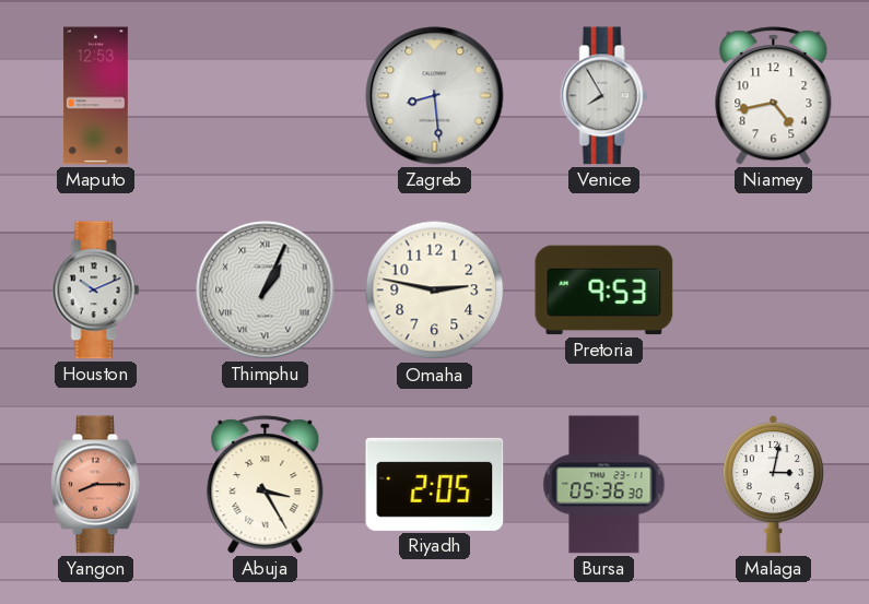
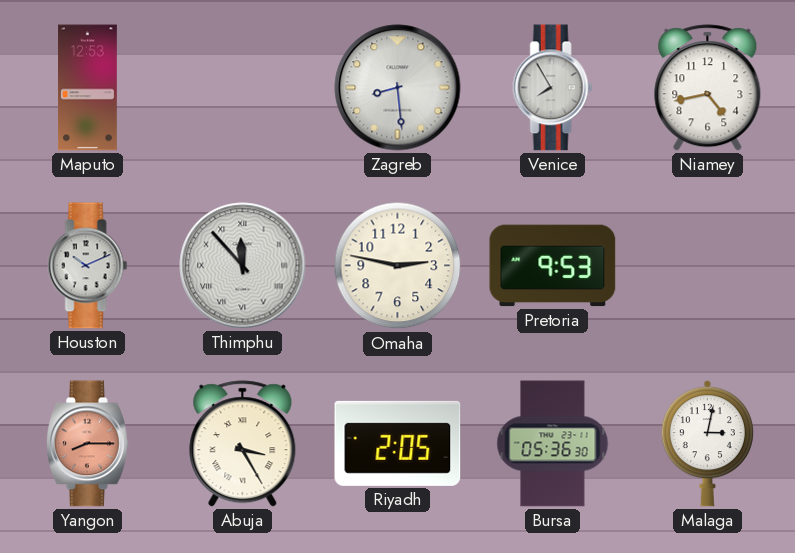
Thimphu: 1:04 -> 11:53 (243, 266)
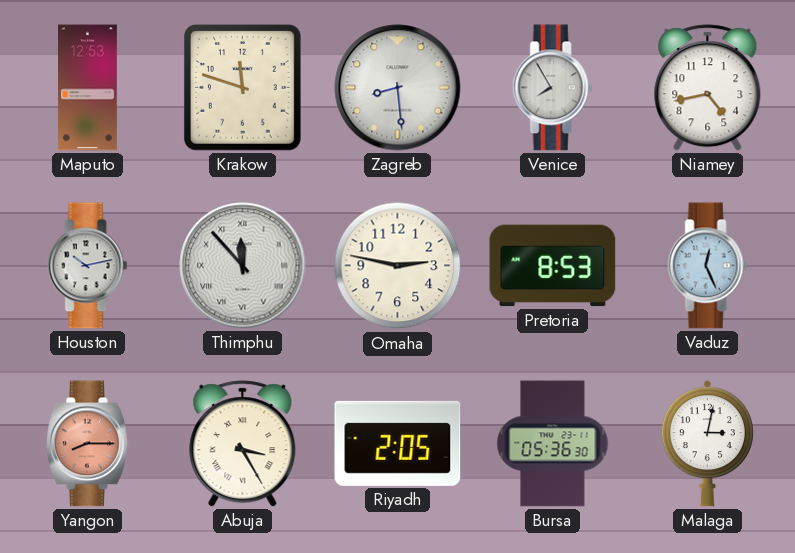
Krakow: none -> 11:48 (242, 87)
Houston: 10:11 -> 10:13 (88, 266)
Pretoria: 9:53 -> 8:53 (553, 266)
Vaduz: none -> 12:26 (708, 266)
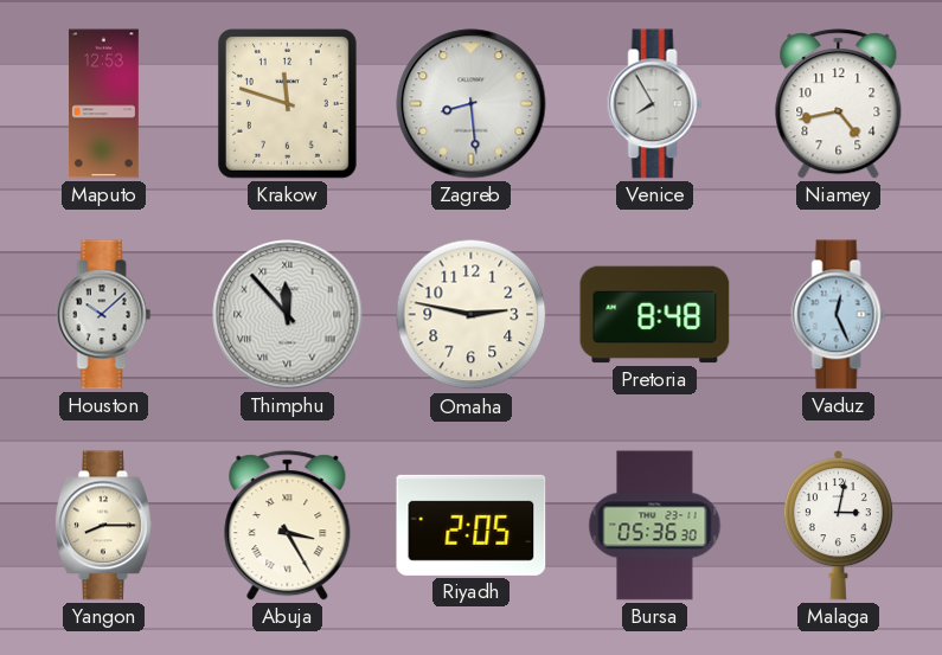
Houston: 10:13 -> 10:08 (104, 315)
Pretoria: 8:53 -> 8:48 (655, 315)
Yangon dial: salmon -> cream (104, 526)
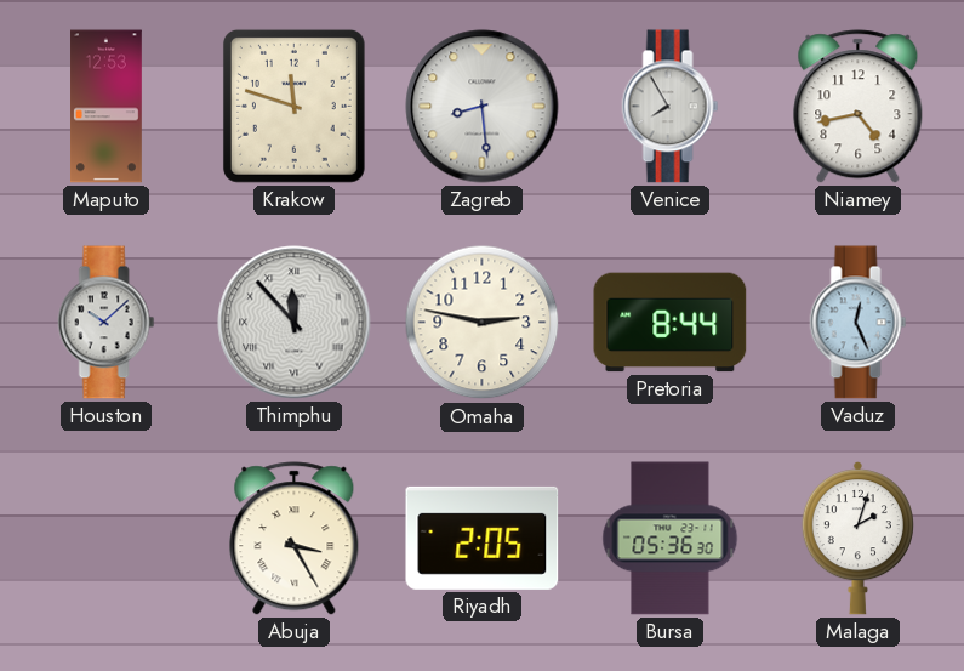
Pretoria: 8:48 -> 8:44 (671, 323)
Yangon: 8:15 -> none (104, 526)
Malaga: 3:02 -> 2:03 (857, 539)
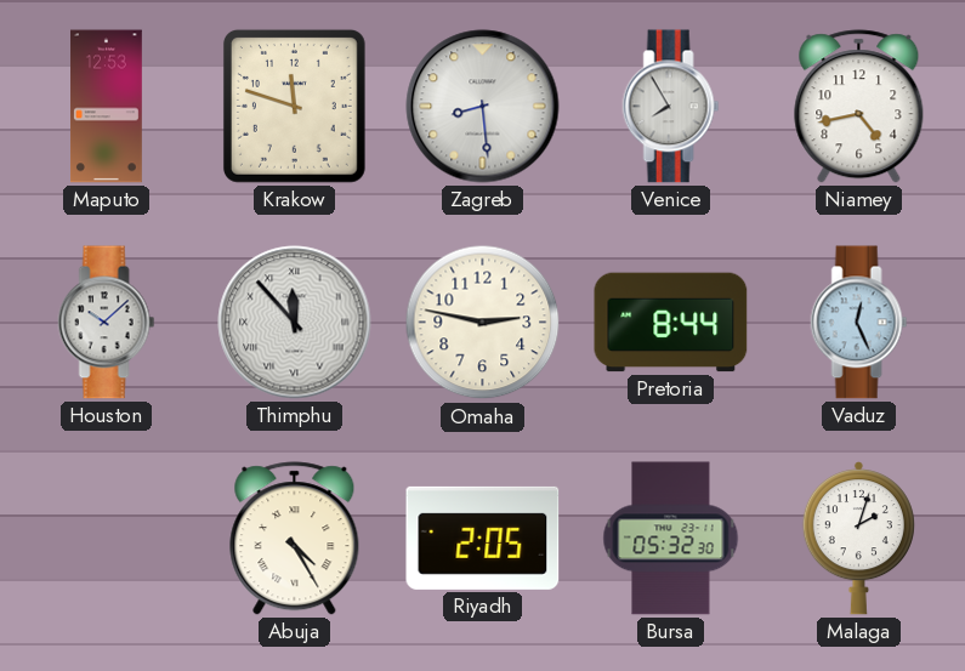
Abuja: 3:25 -> 4:25 (295, 539)
Bursa: 05:36 -> 05:32 (671, 539)
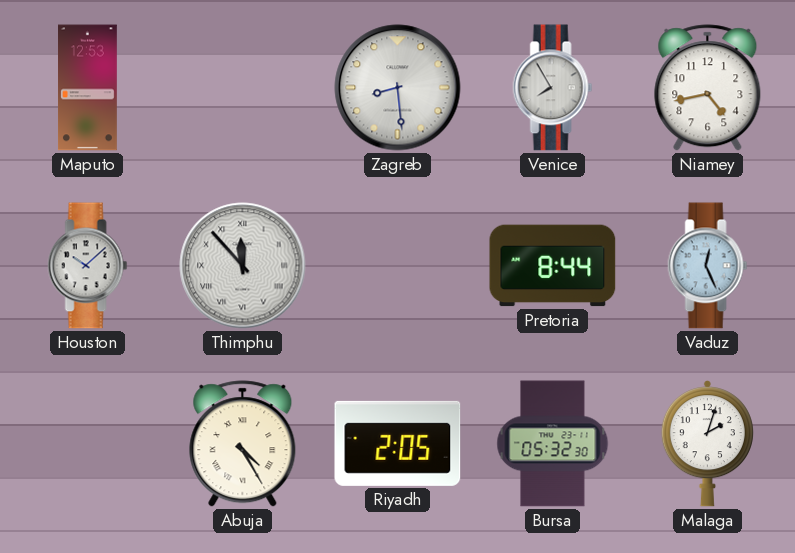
Krakow: 11:48 -> none (294, 106)
Omaha: 2:47 -> none (483, 323)
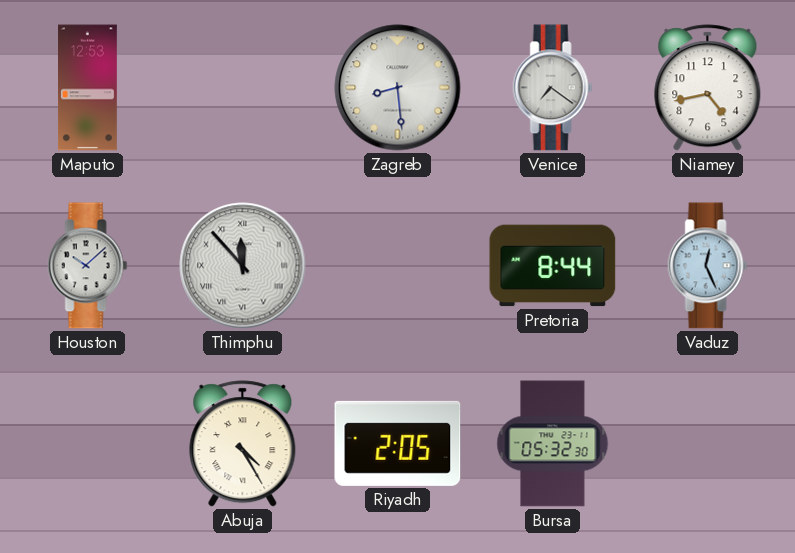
Venice: 7:55 -> 7:21 (553, 88)
Malaga: 2:03 -> none (707, 444)
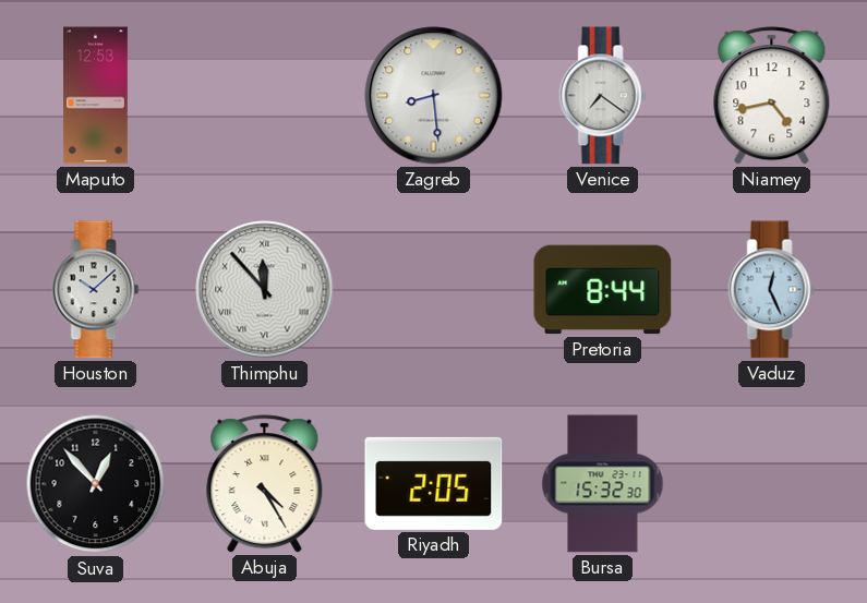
Suva: none -> 12:53 (96, 484)
Bursa: 05:32 -> 15:32 (603, 484)
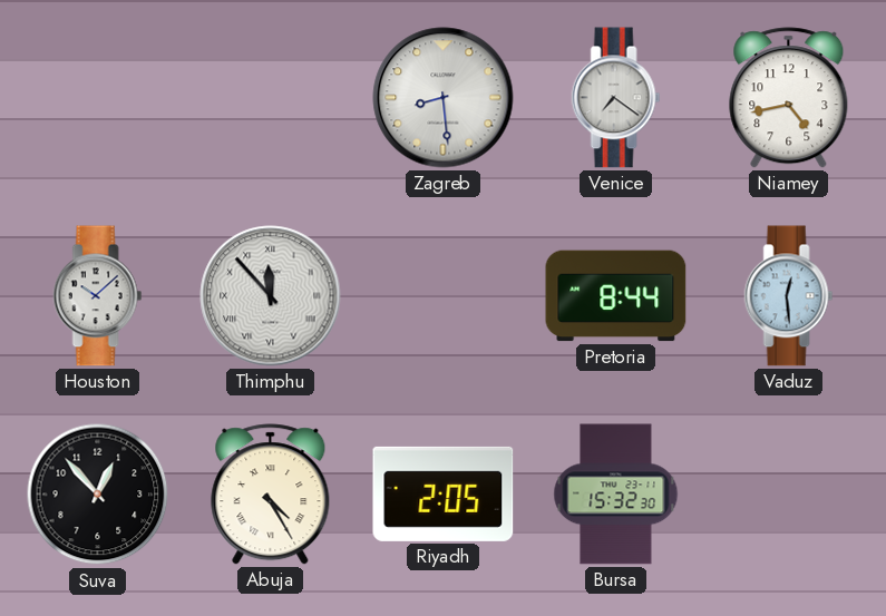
Maputo: 12:53 -> none (96, 96)
Vaduz: 12:26 -> 12:29 (789, 296)
